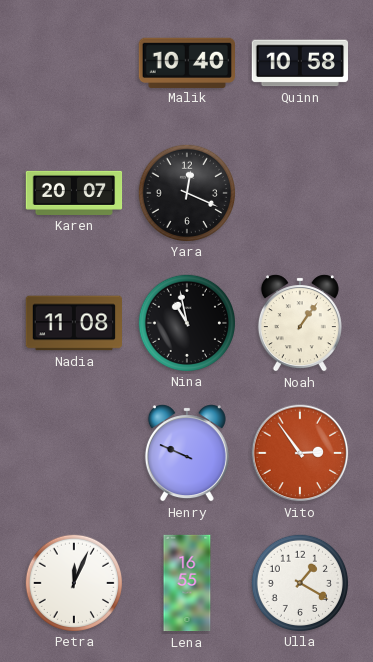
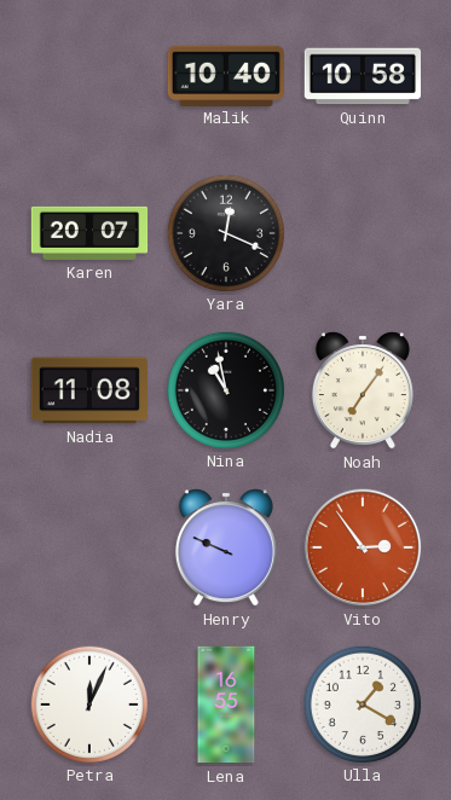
Noah: 1:06 -> 7:06 (363, 390)
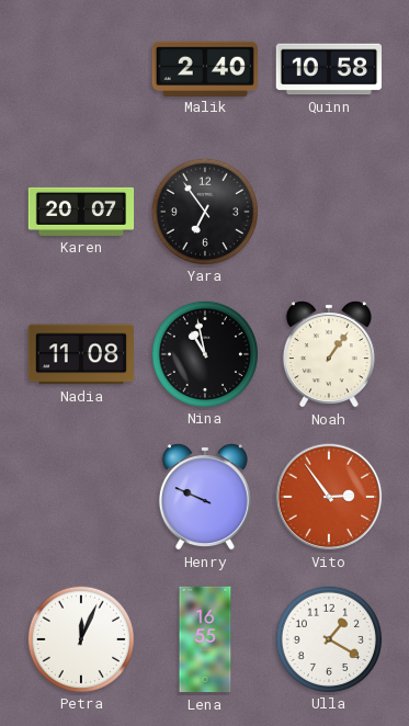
Malik: 10:40 -> 2:40 (204, 68)
Yara: 12:19 -> 6:54 (204, 211)
Noah: 7:06 -> 1:06 (329, 354)
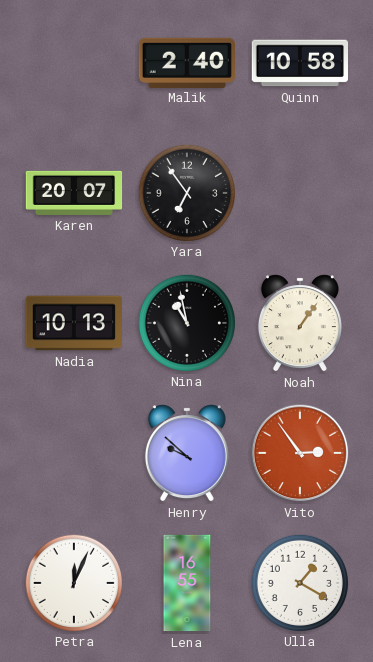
Nadia: 11:08 -> 10:13 (73, 323)
Henry: 9:49 -> 9:52 (187, 453)
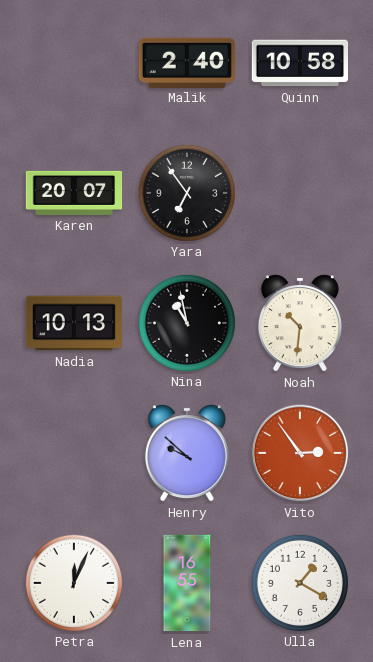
Noah: 1:06 -> 10:31 (300, 323)
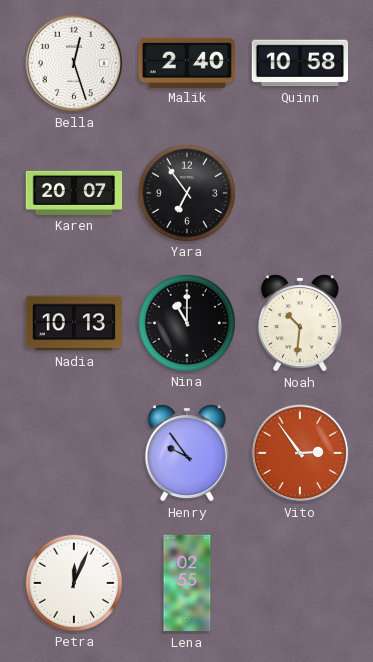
Bella: none -> 12:27 (74, 63)
Nina: 10:58 -> 11:00 (186, 322)
Henry: 9:52 -> 9:54 (187, 453)
Lena: 16:55 -> 02:55 (187, 583)
Ulla: 1:20 -> none (299, 582)
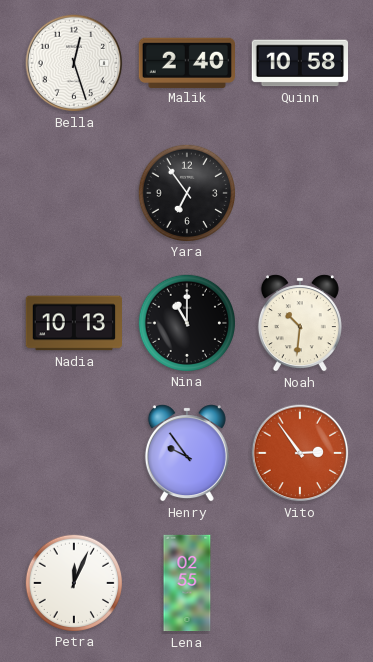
Karen: 20:07 -> none (74, 193)
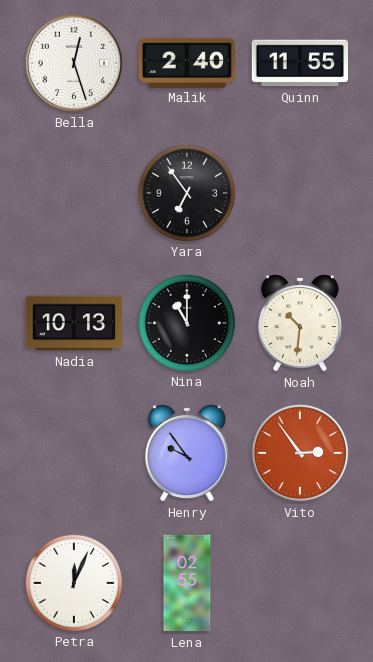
Quinn: 10:58 -> 11:55 (299, 63)
